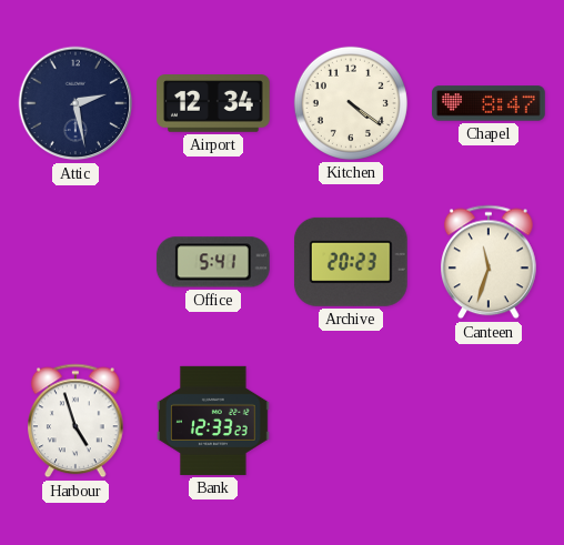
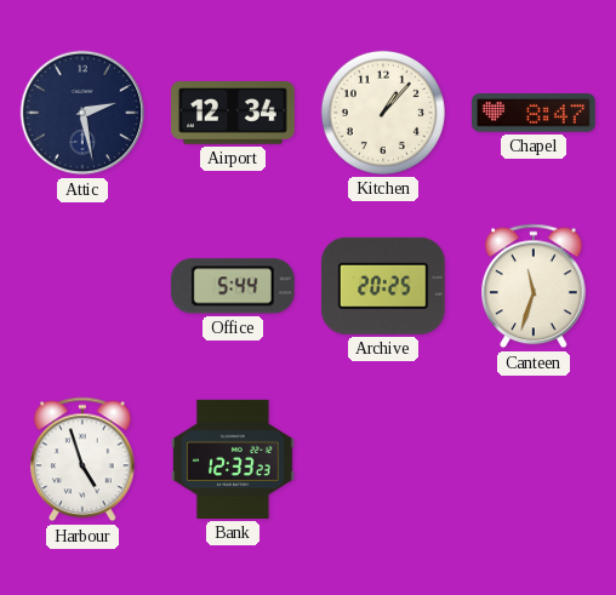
Kitchen: 4:21 -> 1:07 (383, 113)
Office: 5:41 -> 5:44 (233, 286)
Archive: 20:23 -> 20:25 (383, 286)
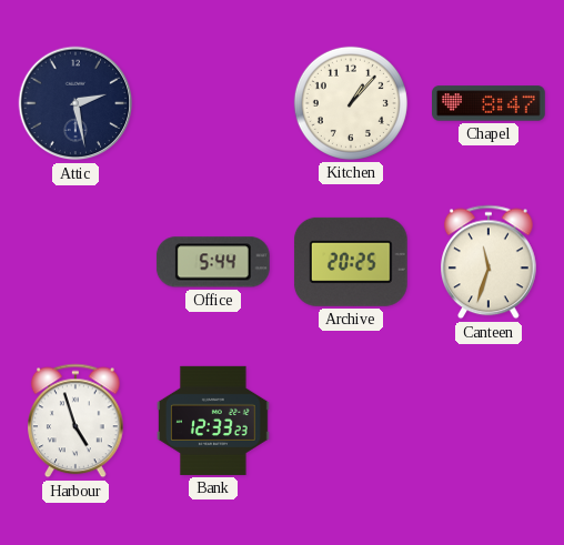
Airport: 12:34 -> none (234, 113)
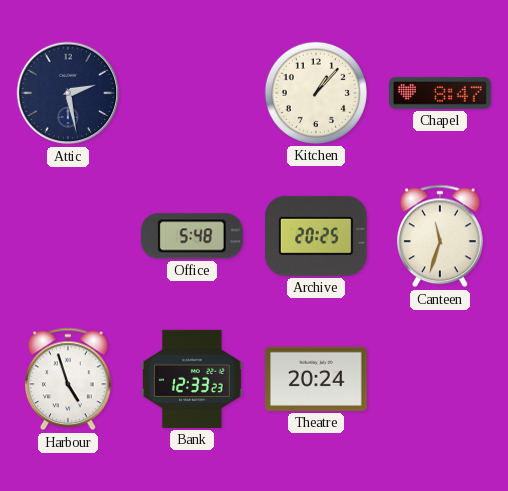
Office: 5:44 -> 5:48 (192, 236)
Theatre: none -> 20:24 (316, 379)
